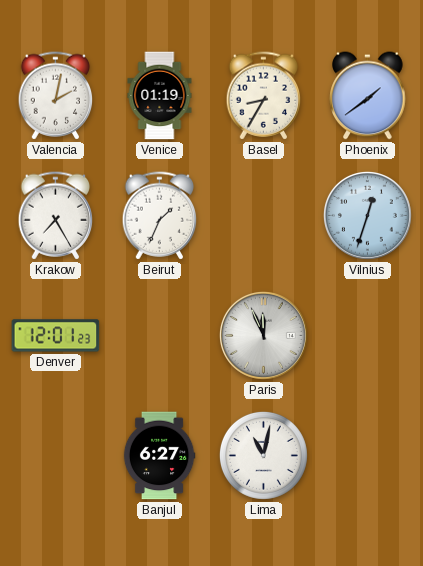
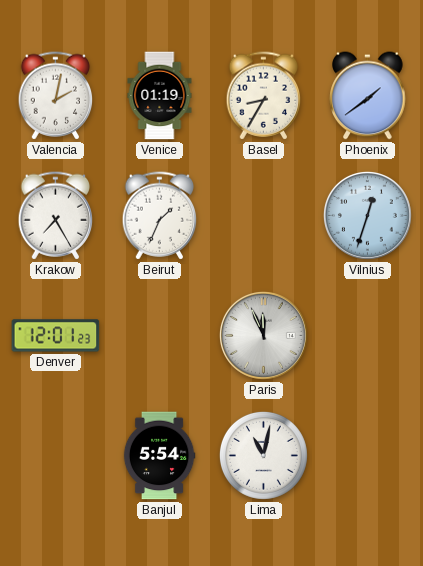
Banjul: 6:27 -> 5:54 (159, 456)
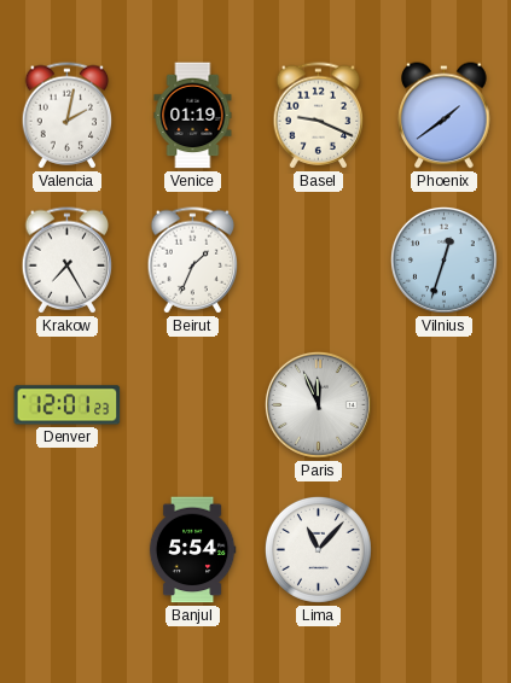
Basel: 8:35 -> 9:19 (319, 116)
Lima: 11:02 -> 11:07 (318, 549)
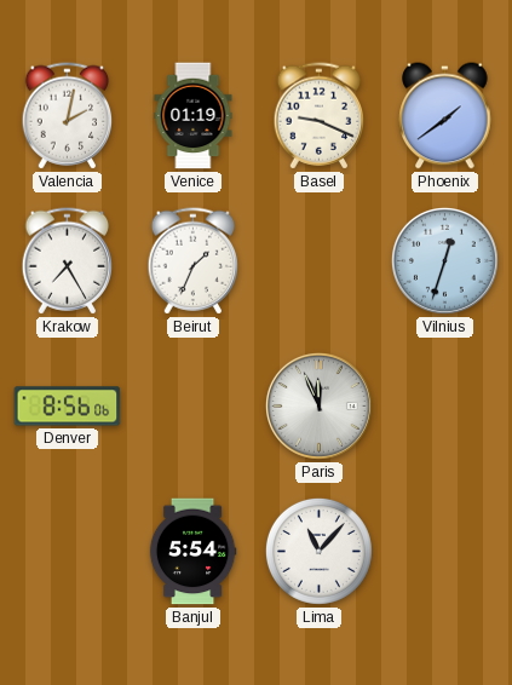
Denver: 12:01 -> 8:56 (68, 407)
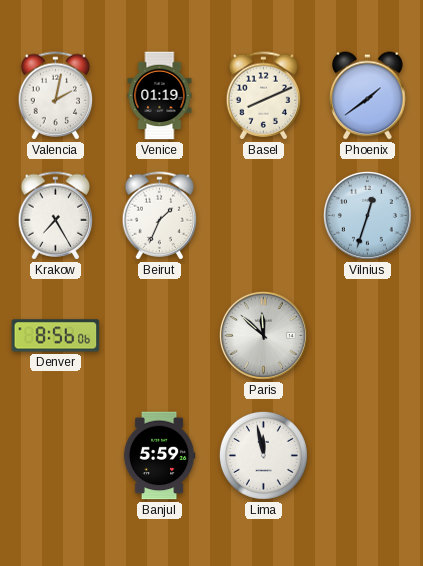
Basel: 9:19 -> 8:11 (264, 96)
Paris: 11:56 -> 11:52 (263, 335)
Banjul: 5:54 -> 5:59 (159, 456)
Lima: 11:07 -> 11:58 (263, 455)
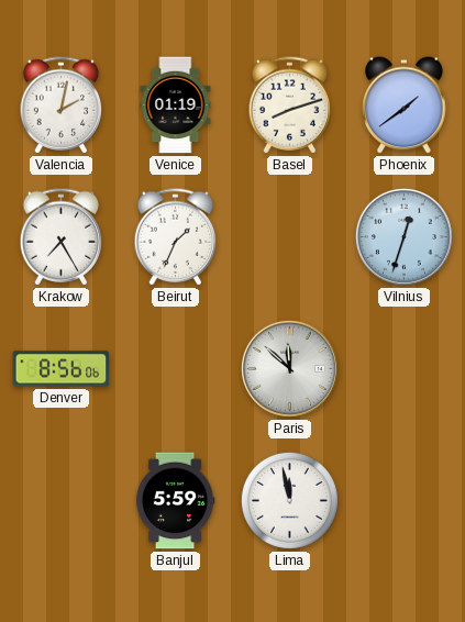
Basel: 8:11 -> 8:12 (290, 105)
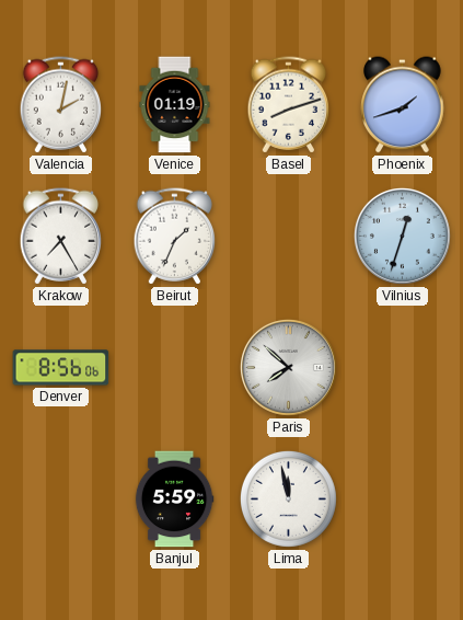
Phoenix: 1:39 -> 1:42 (403, 105)
Paris: 11:52 -> 7:52 (288, 367)
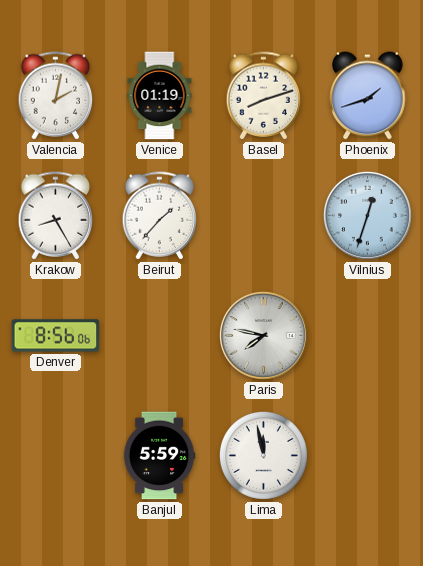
Krakow: 7:25 -> 8:25 (56, 216)
Beirut: 1:34 -> 1:37 (160, 216)
Paris: 7:52 -> 7:47 (263, 335)
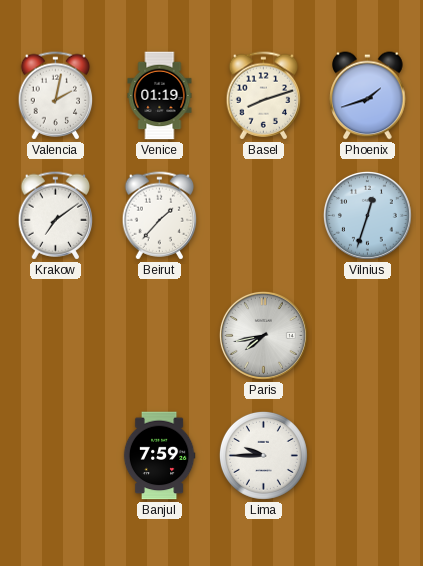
Krakow: 8:25 -> 7:09 (56, 216)
Denver: 8:56 -> none (56, 336)
Paris: 7:47 -> 7:43 (263, 335)
Banjul: 5:59 -> 7:59 (159, 456)
Lima: 11:58 -> 9:45 (263, 455)
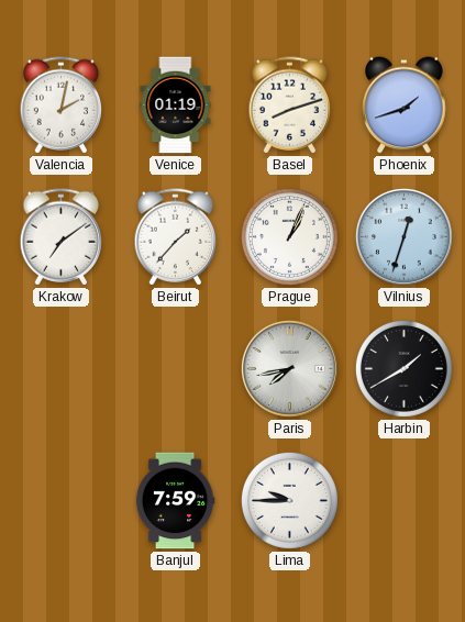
Prague: none -> 1:04 (289, 236)
Harbin: none -> 1:40 (403, 368)
